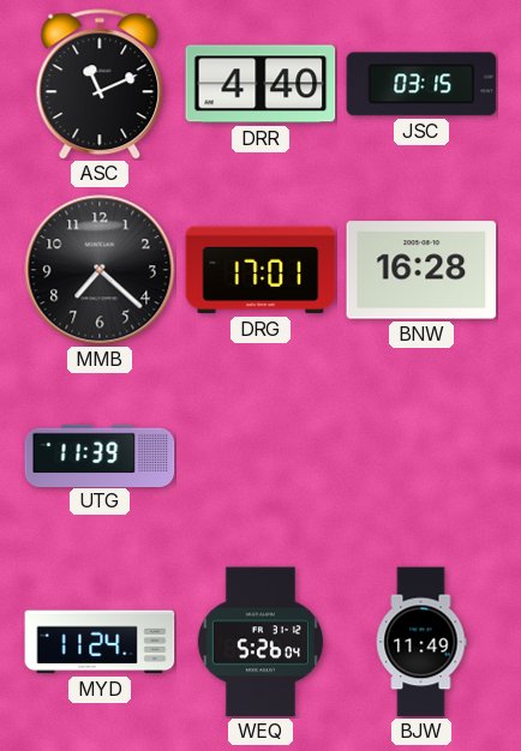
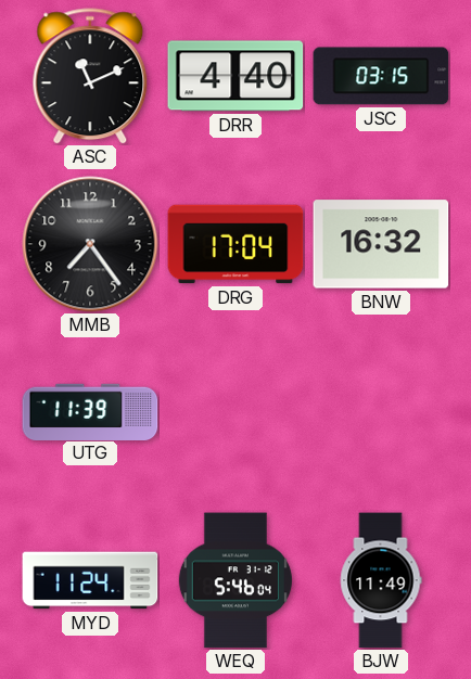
MMB: 7:22 -> 7:24 (90, 244)
DRG: 17:01 -> 17:04 (235, 244)
BNW: 16:28 -> 16:32 (381, 244)
WEQ: 5:26 -> 5:46 (235, 580)
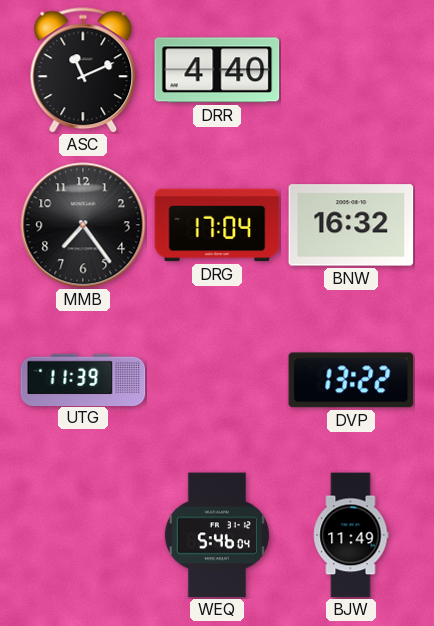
JSC: 03:15 -> none (381, 76)
DVP: none -> 13:22 (351, 380)
MYD: 11:24 -> none (90, 580)
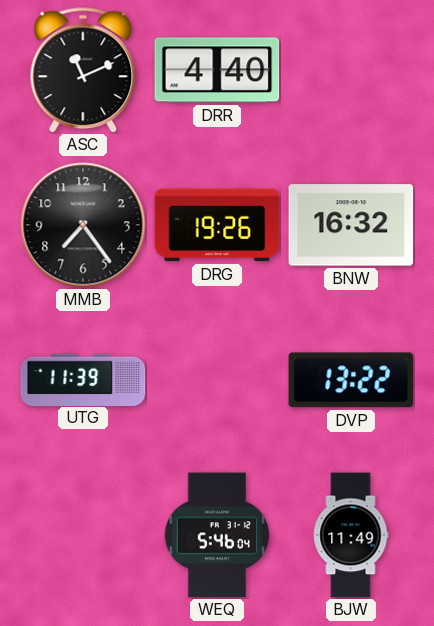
DRG: 17:04 -> 19:26 (217, 225)
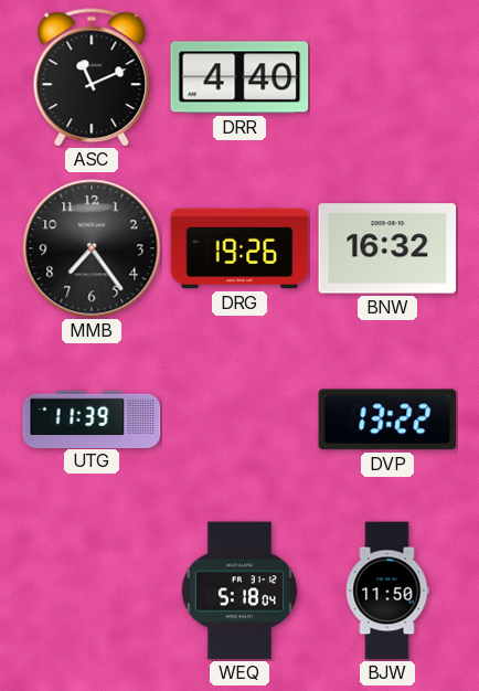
WEQ: 5:46 -> 5:18 (239, 591)
BJW: 11:49 -> 11:50 (387, 591)
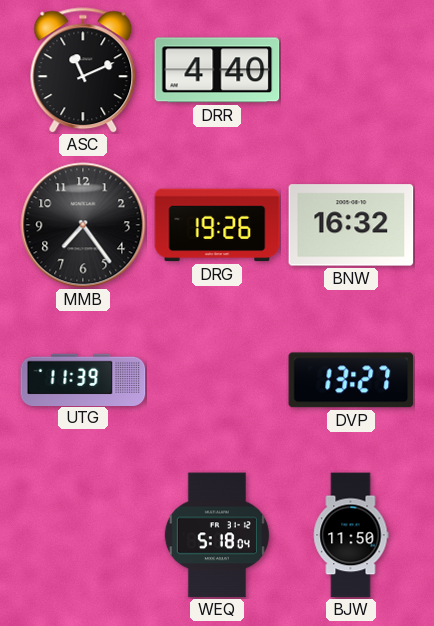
DVP: 13:22 -> 13:27 (351, 380)
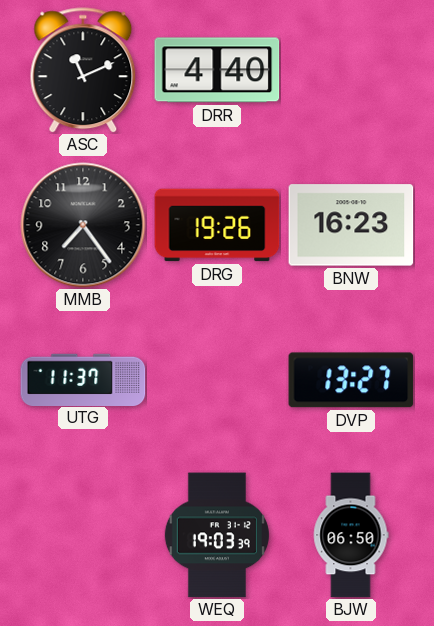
BNW: 16:32 -> 16:23 (351, 225)
UTG: 11:39 -> 11:37 (83, 379)
WEQ: 5:18 -> 19:03 (217, 535)
BJW: 11:50 -> 06:50 (351, 535)
